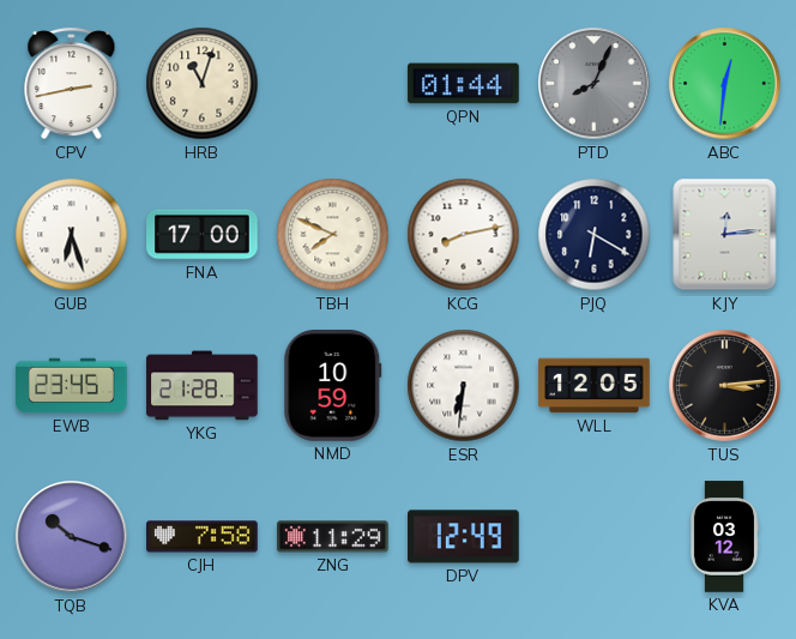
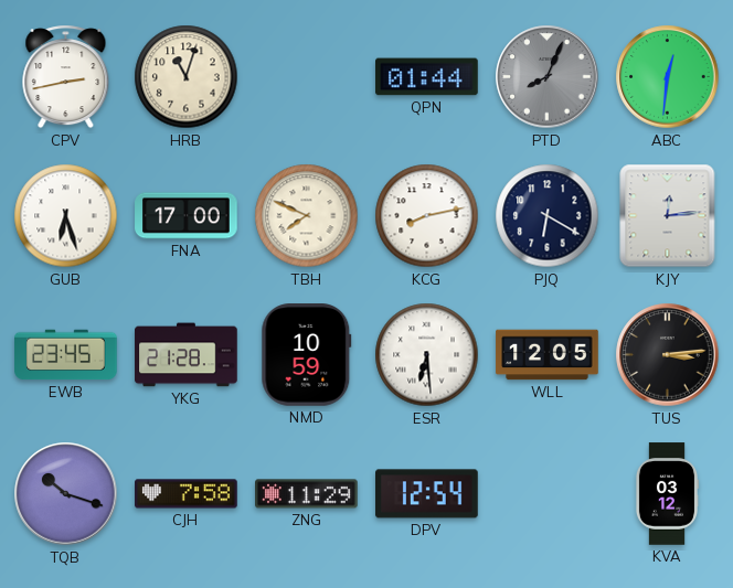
ESR: 6:31 -> 6:29 (427, 355)
DPV: 12:49 -> 12:54 (427, 494)
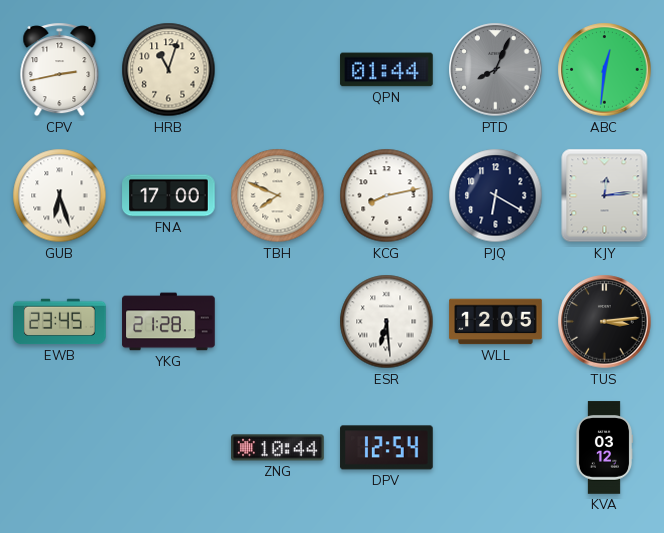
NMD: 10:59 -> none (307, 355)
TQB: 10:18 -> none (66, 494)
CJH: 7:58 -> none (187, 494)
ZNG: 11:29 -> 10:44 (278, 448)
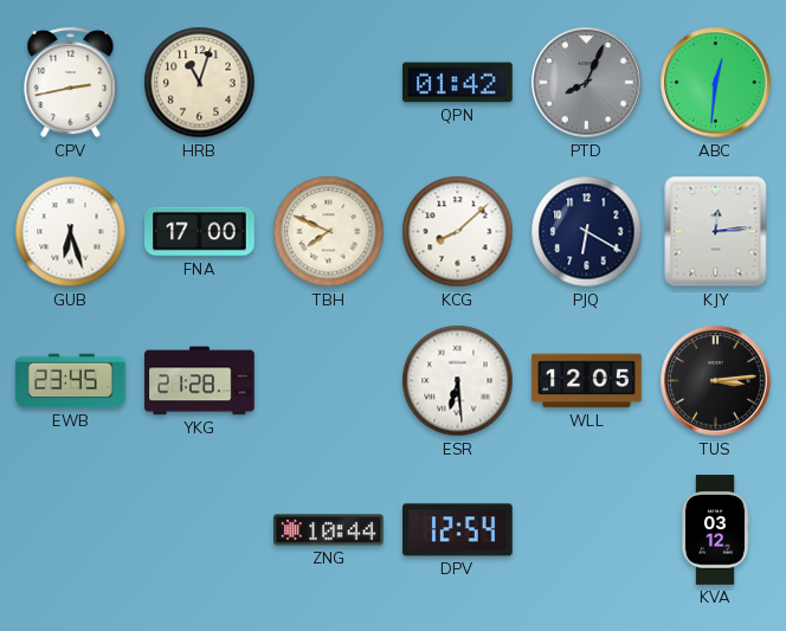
QPN: 01:44 -> 01:42 (458, 83)
KCG: 8:13 -> 8:08 (458, 232)
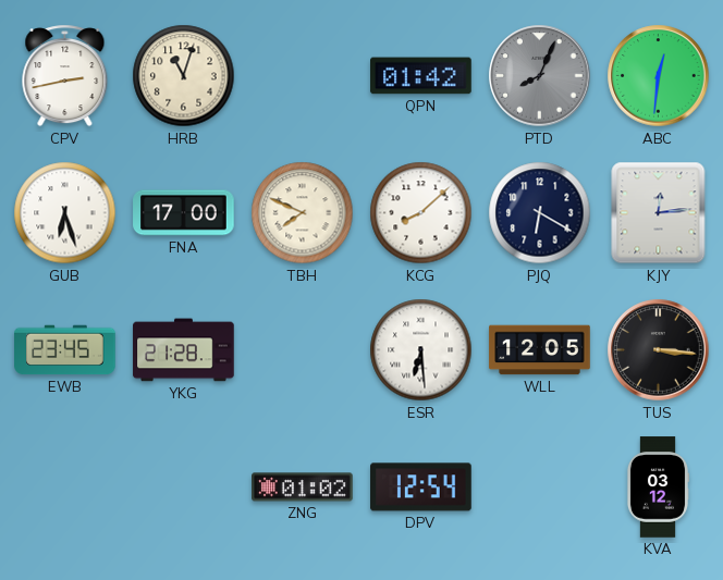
TUS: 3:14 -> 3:16 (659, 350)
ZNG: 10:44 -> 01:02 (303, 488)
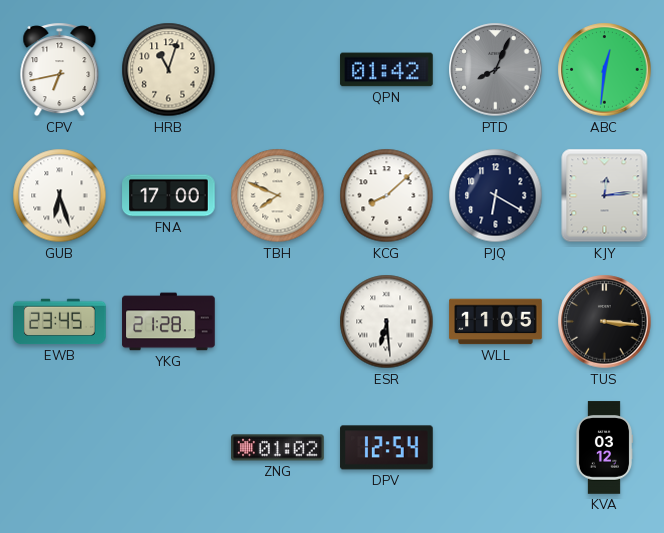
CPV: 2:43 -> 6:43 (60, 70)
WLL: 12:05 -> 11:05 (496, 322)
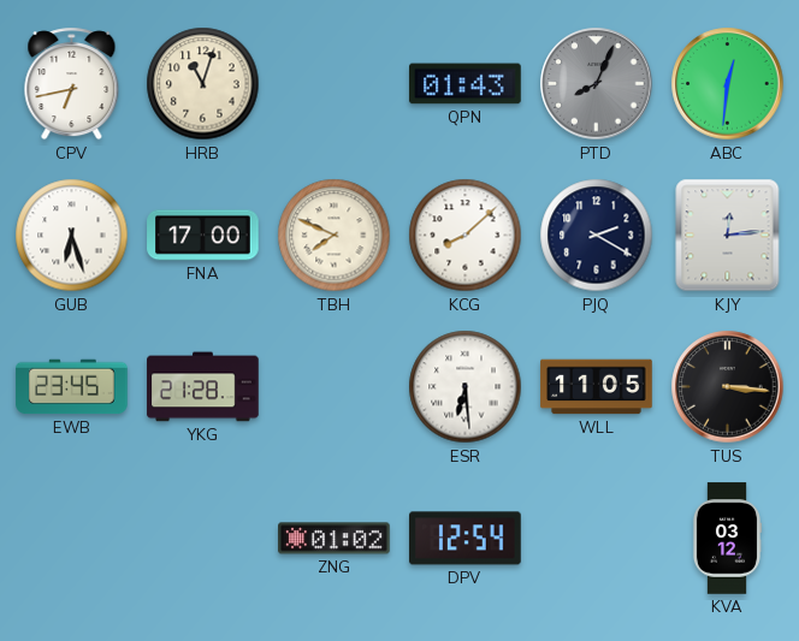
QPN: 01:42 -> 01:43 (466, 84)
PJQ: 6:20 -> 2:20 (597, 236)
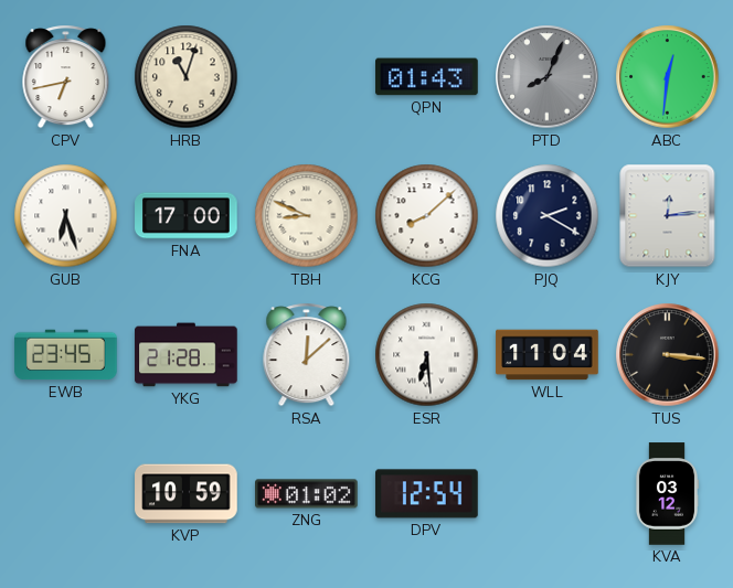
TBH: 7:49 -> 8:49 (307, 216)
RSA: none -> 12:08 (307, 355)
WLL: 11:05 -> 11:04 (548, 355)
KVP: none -> 10:59 (187, 494)
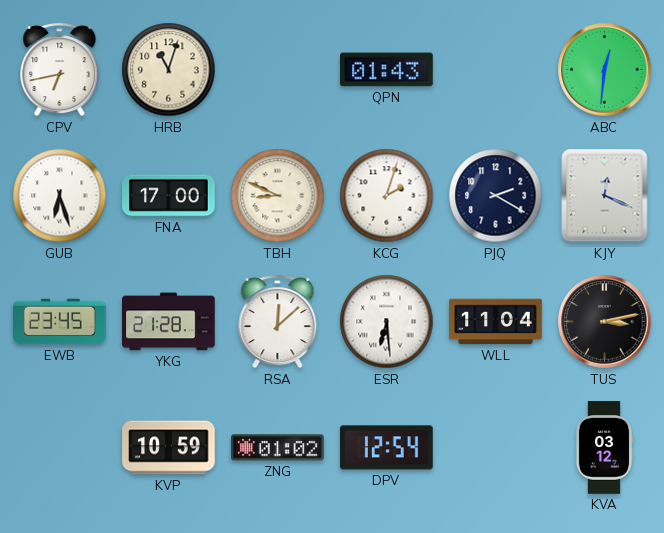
PTD: 8:04 -> none (548, 77)
KCG: 8:08 -> 2:03 (387, 196)
KJY: 12:14 -> 12:19 (605, 196)
TUS: 3:16 -> 3:13 (605, 322)
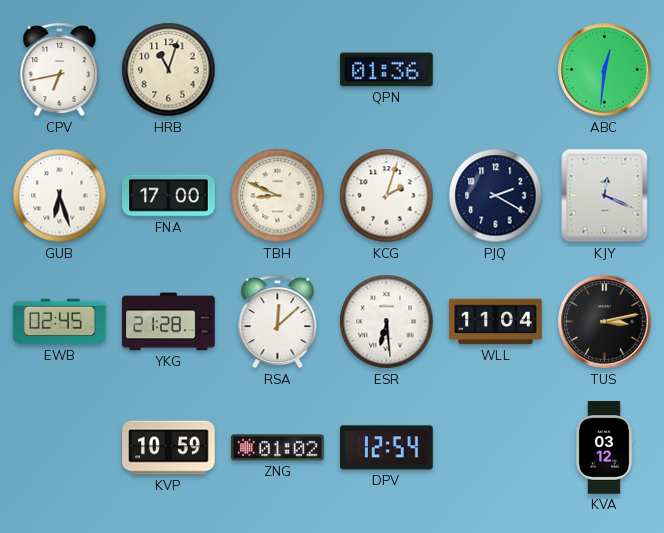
QPN: 01:43 -> 01:36 (387, 70)
EWB: 23:45 -> 02:45 (60, 322)
